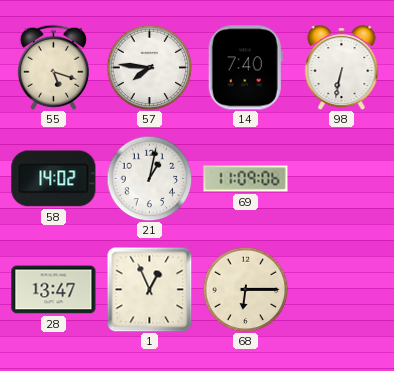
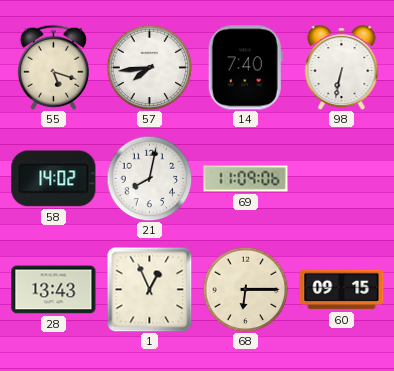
57: 7:46 -> 7:44 (149, 67)
21: 1:02 -> 8:02 (149, 178)
28: 13:47 -> 13:43 (54, 290)
60: none -> 09:15 (342, 290)
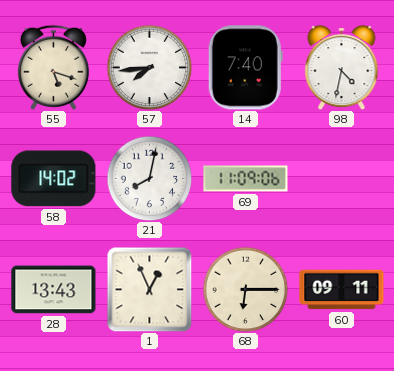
98: 6:32 -> 4:32 (342, 67)
60: 09:15 -> 09:11 (342, 290)
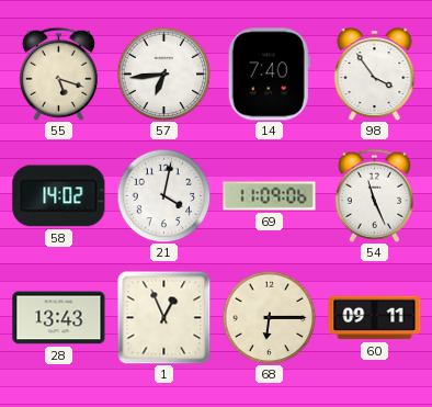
57: 7:44 -> 6:44 (163, 74)
98: 4:32 -> 3:54 (375, 74)
21: 8:02 -> 4:02 (163, 195)
54: none -> 11:26 (374, 195)
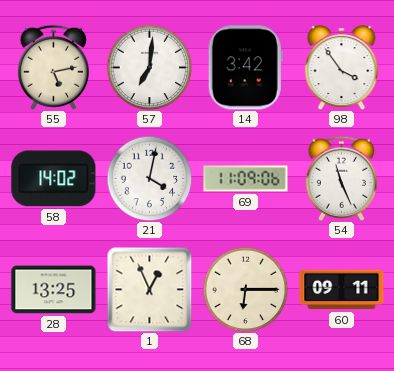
55: 5:18 -> 5:13 (53, 67)
57: 6:44 -> 7:01 (149, 67)
14: 7:40 -> 3:42 (245, 68)
28: 13:43 -> 13:25 (54, 290)
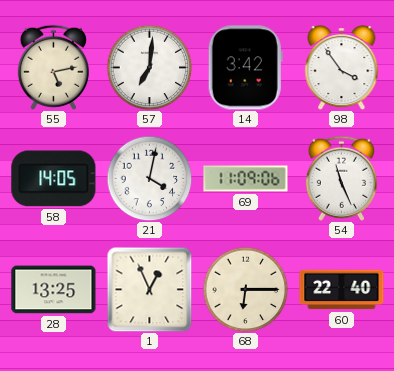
58: 14:02 -> 14:05 (54, 179)
60: 09:11 -> 22:40 (342, 290)
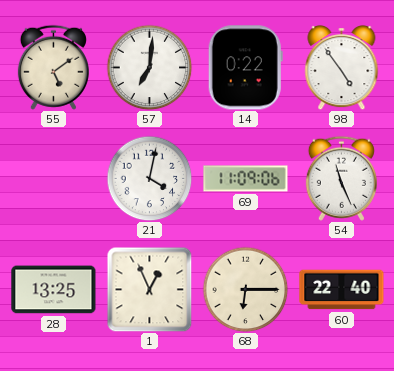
55: 5:13 -> 5:09 (53, 67)
14: 3:42 -> 0:22 (245, 68)
98: 3:54 -> 4:54 (342, 67)
58: 14:05 -> none (54, 179)
